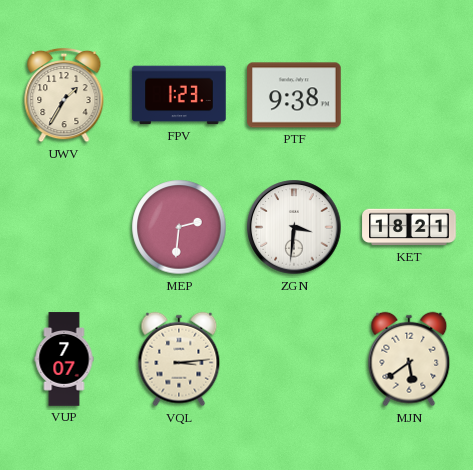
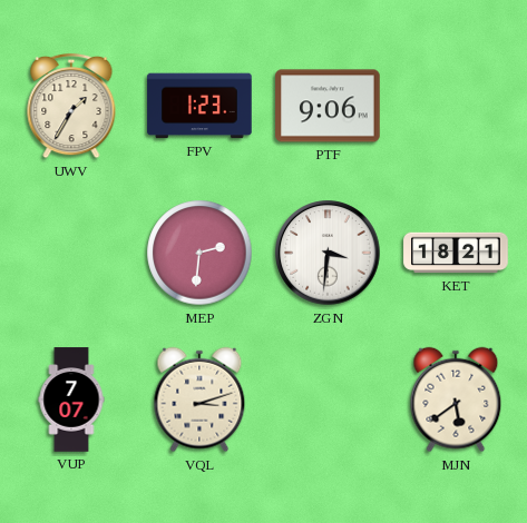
PTF: 9:38 -> 9:06 (328, 106)
VQL: 3:14 -> 3:12 (199, 399)
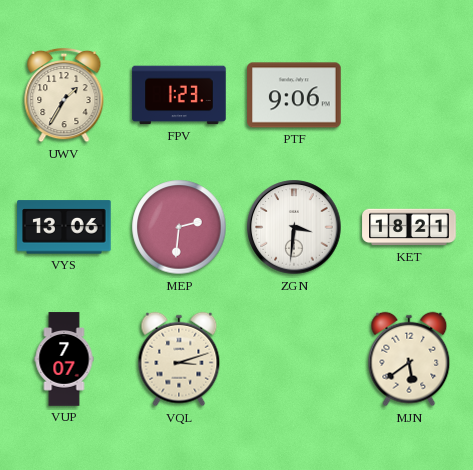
VYS: none -> 13:06 (64, 227)
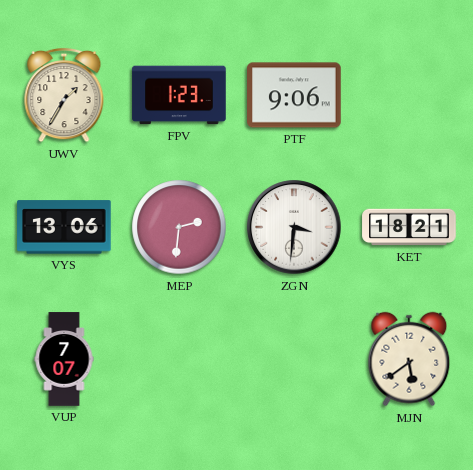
VQL: 3:12 -> none (179, 359)
